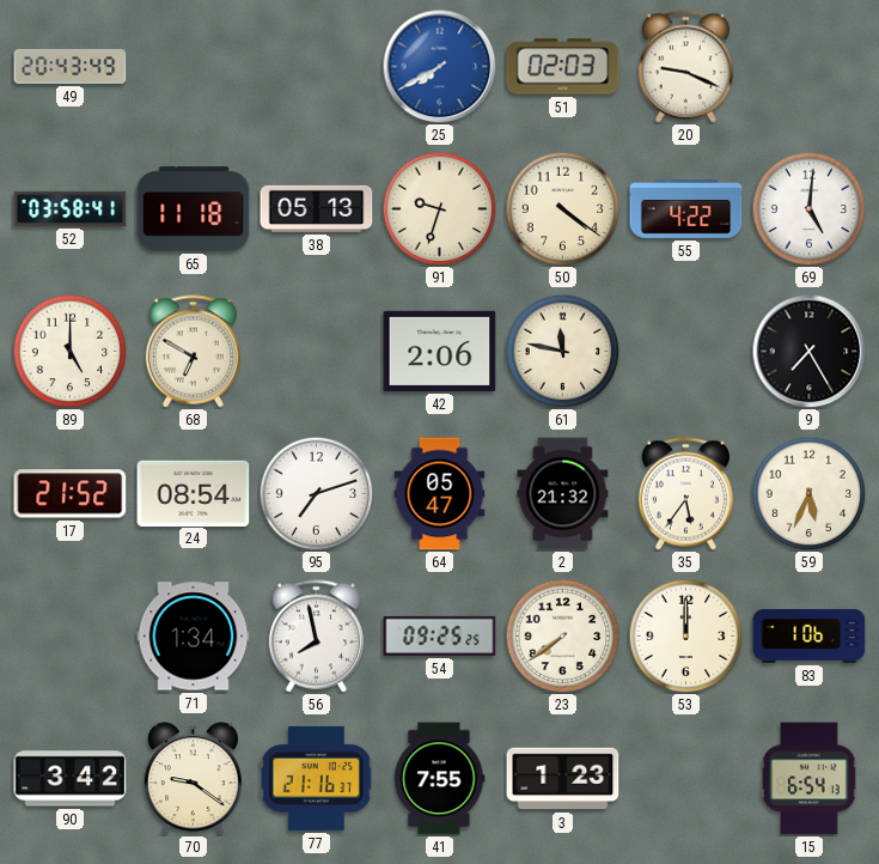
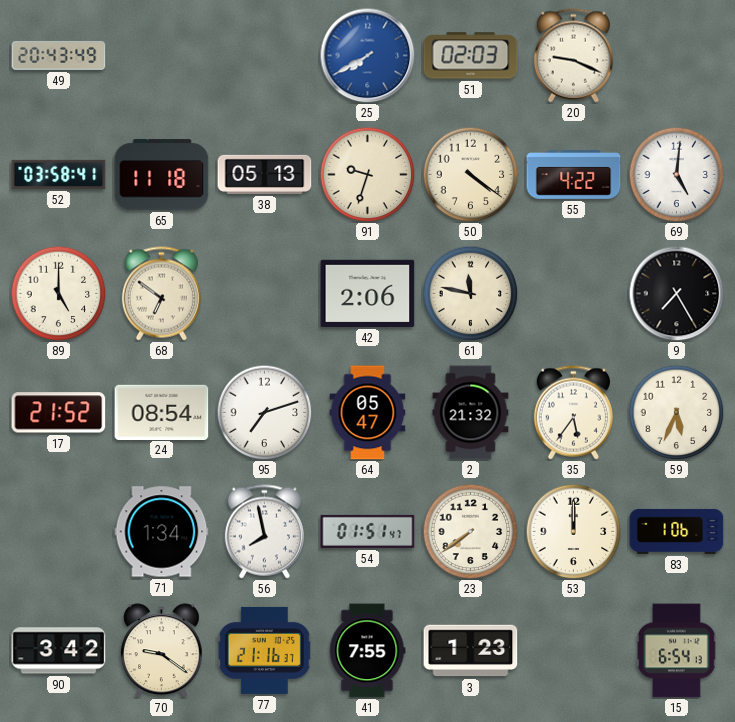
68: 6:50 -> 6:51 (161, 294)
54: 09:25 -> 01:51 (368, 531)
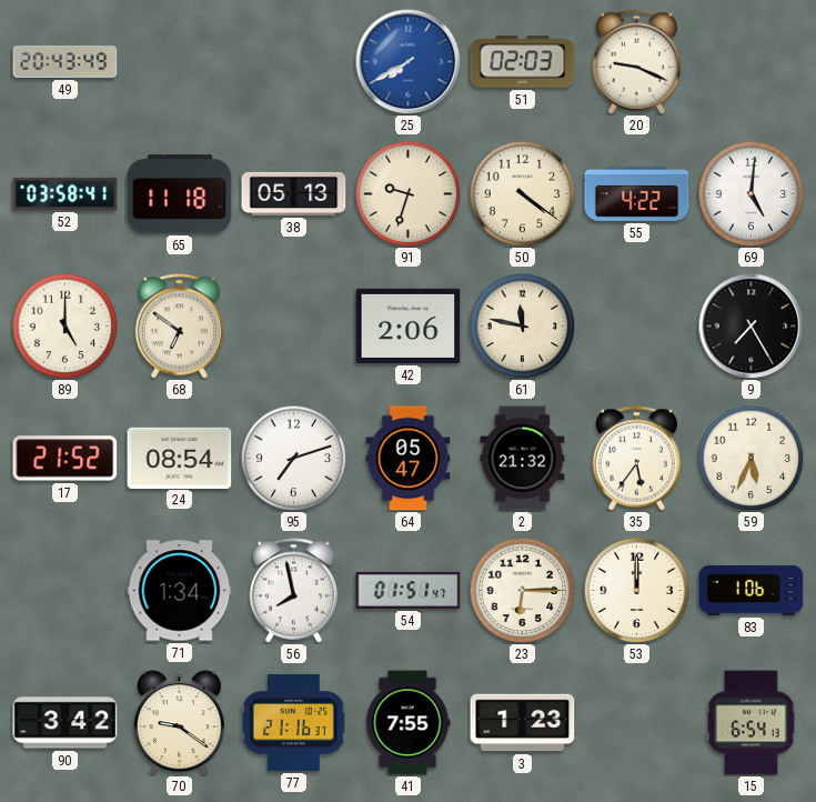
23: 7:39 -> 6:15 (522, 590)
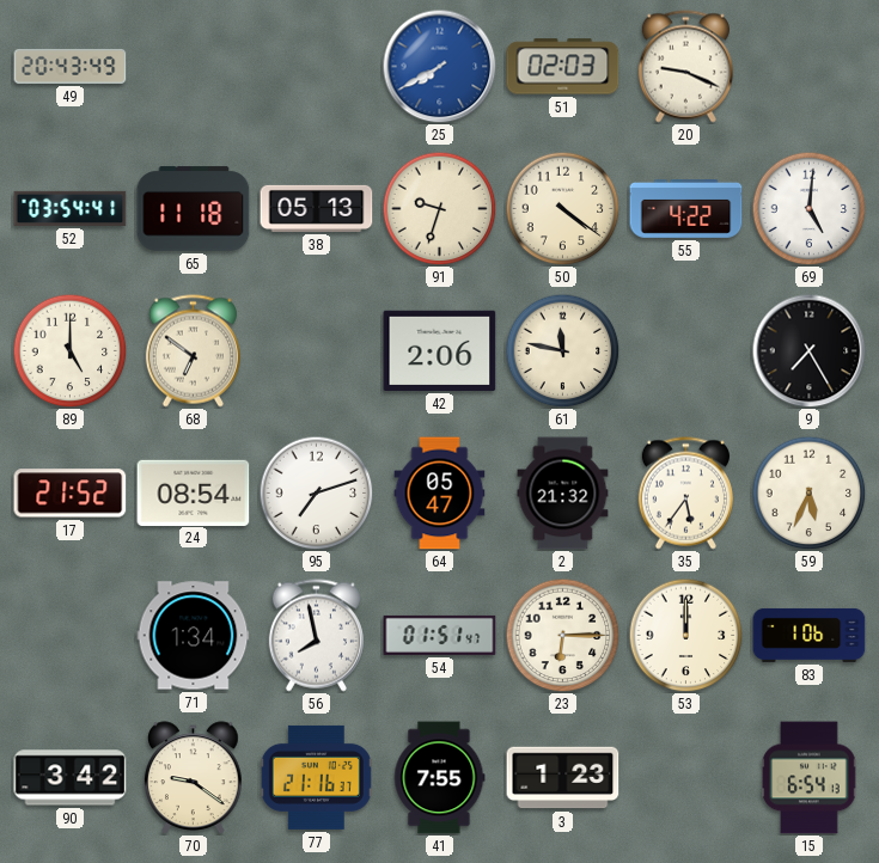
52: 03:58 -> 03:54 (71, 208)
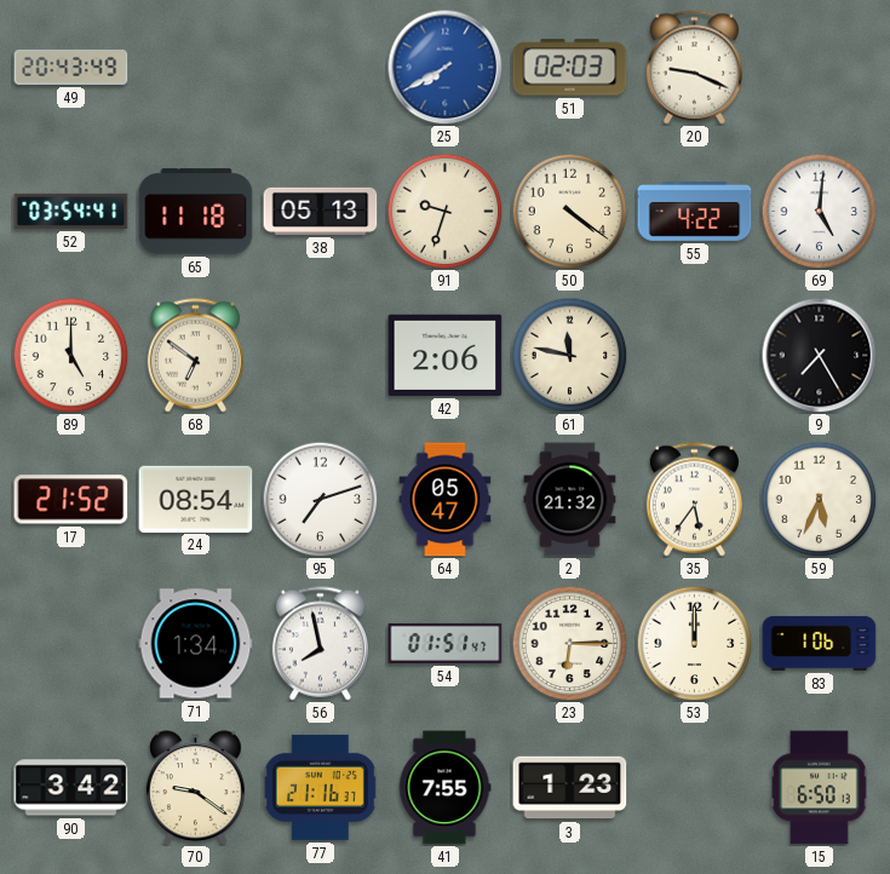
15: 6:54 -> 6:50 (820, 788)
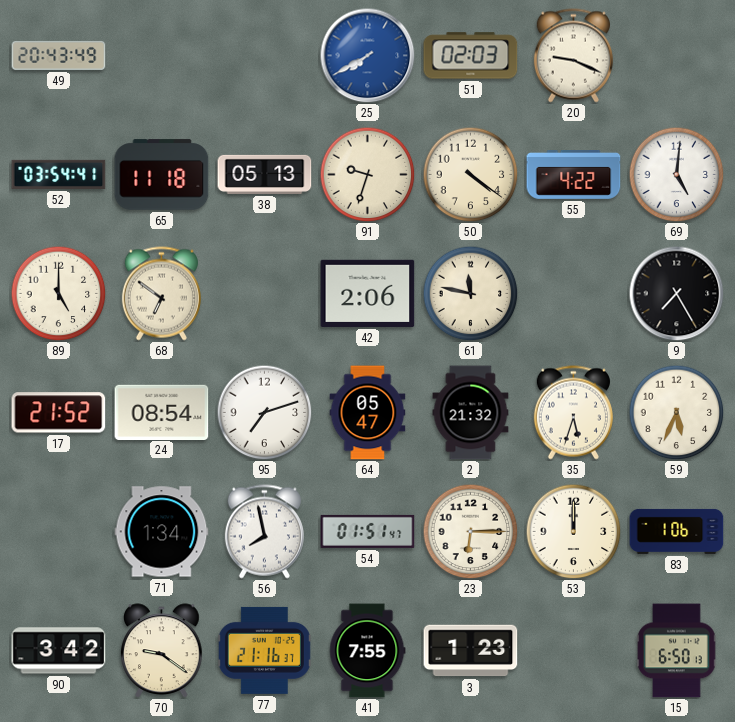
35: 5:36 -> 5:33 (573, 413)
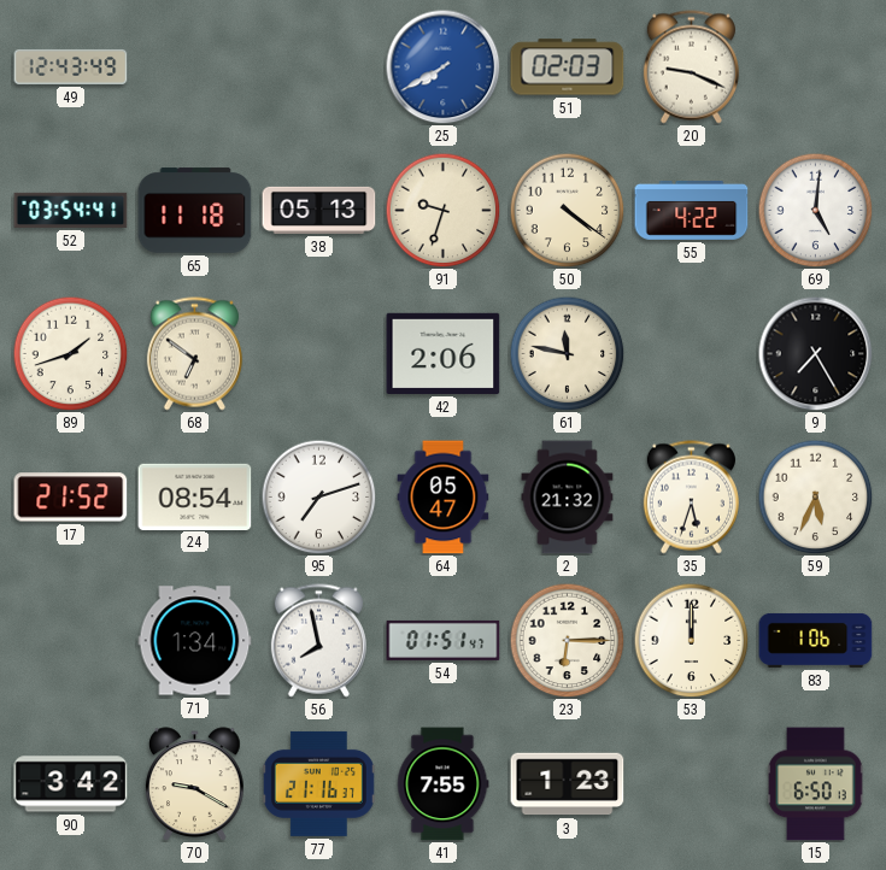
49: 20:43 -> 12:43 (71, 66)
89: 5:00 -> 1:42 (70, 353)
70: 9:21 -> 9:20 (195, 783)
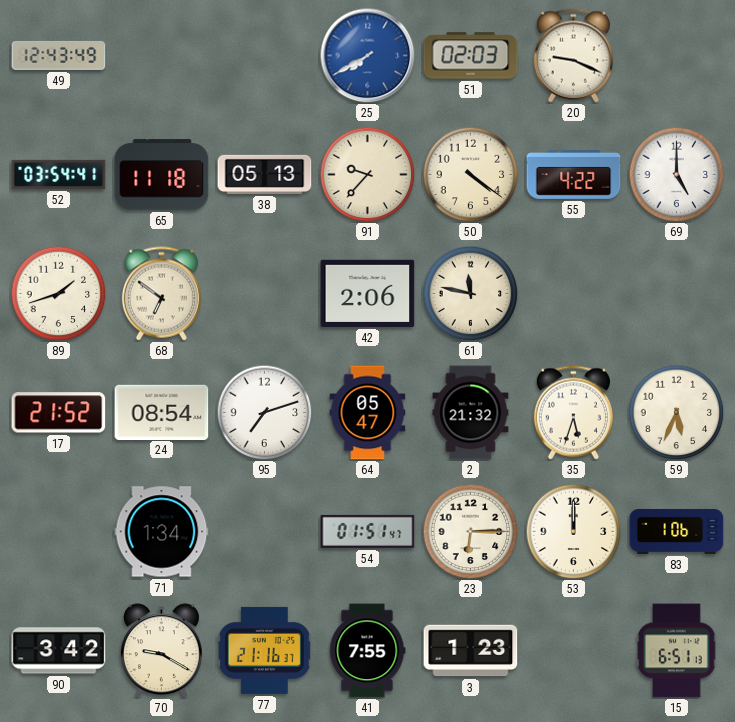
91: 9:33 -> 9:37 (367, 174)
69: 5:01 -> 5:00 (676, 174)
9: 7:25 -> none (815, 353)
56: 7:58 -> none (318, 641)
15: 6:50 -> 6:51 (677, 651)
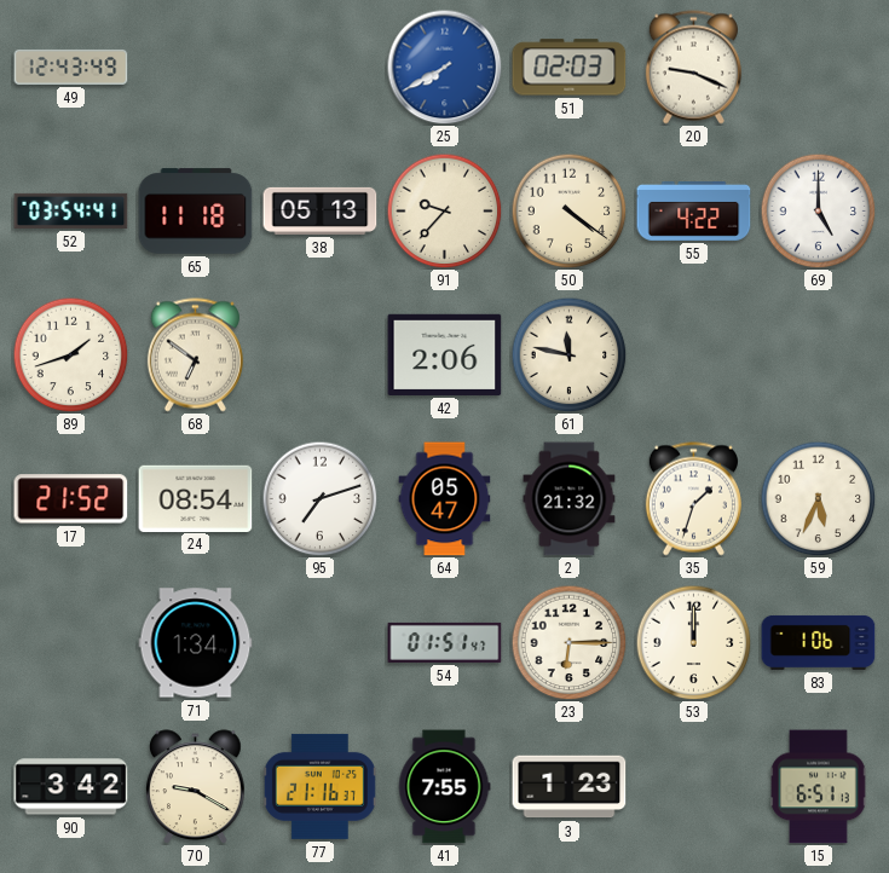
35: 5:33 -> 1:33 (693, 499)
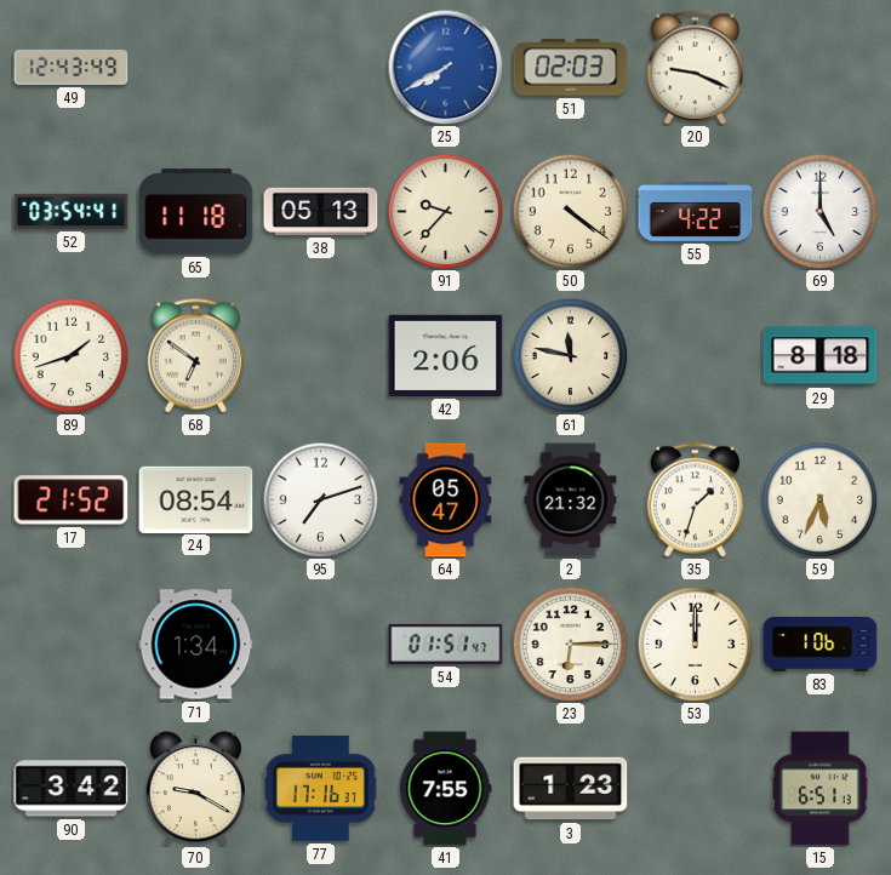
29: none -> 8:18 (821, 356)
77: 21:16 -> 17:16 (320, 788)
